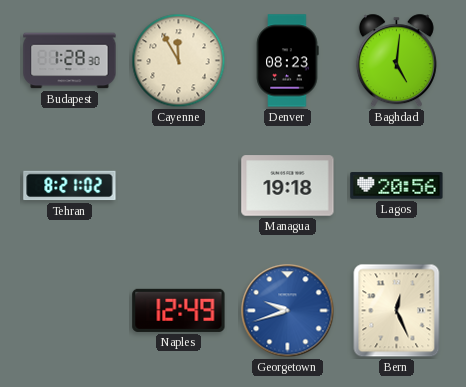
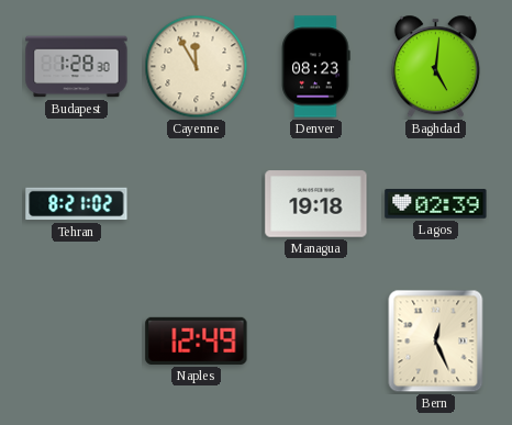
Lagos: 20:56 -> 02:39 (436, 204)
Georgetown: 9:42 -> none (288, 311)
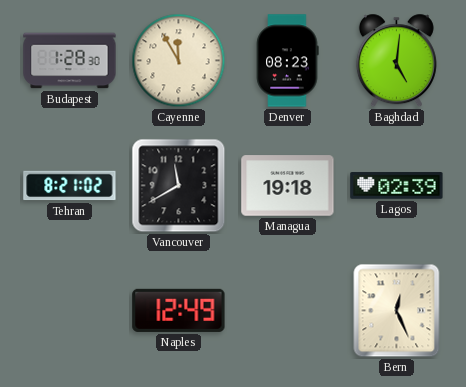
Vancouver: none -> 11:40 (179, 186)
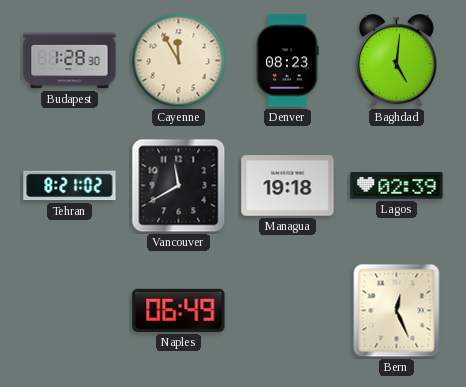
Naples: 12:49 -> 06:49 (179, 310)
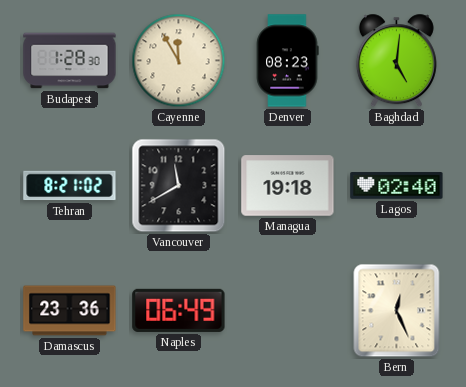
Lagos: 02:39 -> 02:40 (397, 186)
Damascus: none -> 23:36 (70, 311)
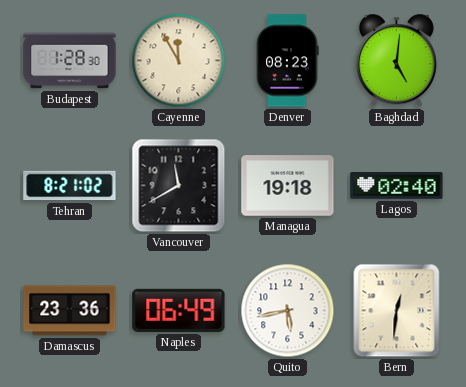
Quito: none -> 5:43 (288, 311)
Bern: 12:26 -> 12:31 (397, 311)
